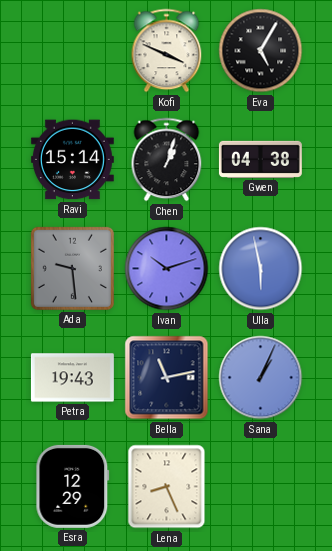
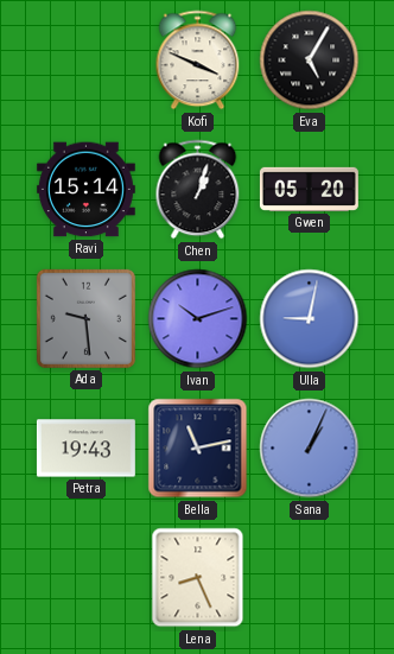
Gwen: 04:38 -> 05:20 (309, 189)
Ulla: 5:58 -> 9:02 (310, 319)
Esra: 12:29 -> none (73, 486)
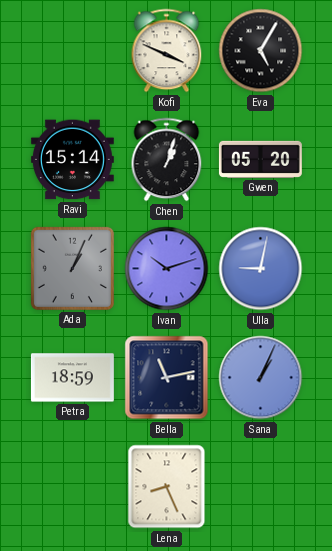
Ada: 9:29 -> 1:04 (72, 268)
Petra: 19:43 -> 18:59 (72, 378)
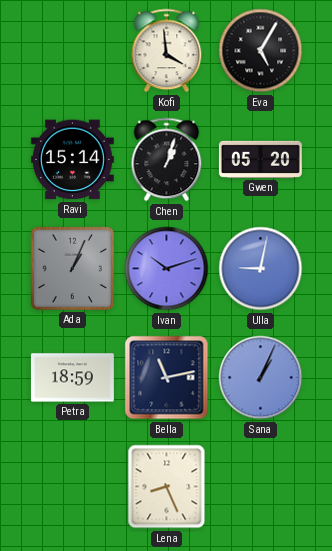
Kofi: 3:49 -> 3:59 (167, 51)
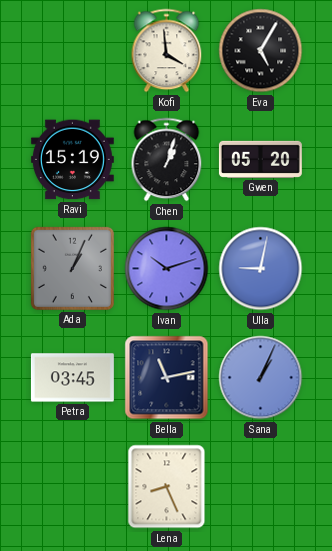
Ravi: 15:14 -> 15:19 (72, 160)
Petra: 18:59 -> 03:45 (72, 378)
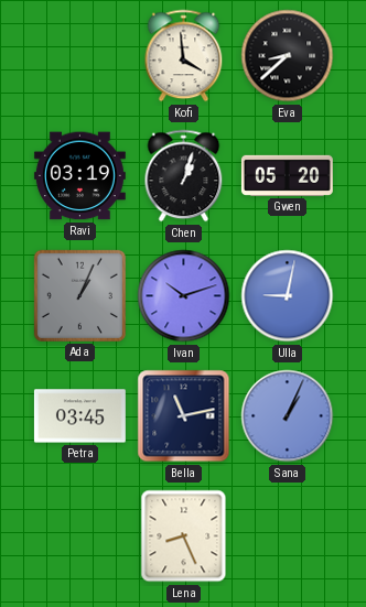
Eva: 5:05 -> 8:38 (288, 56)
Ravi: 15:19 -> 03:19 (79, 176)
